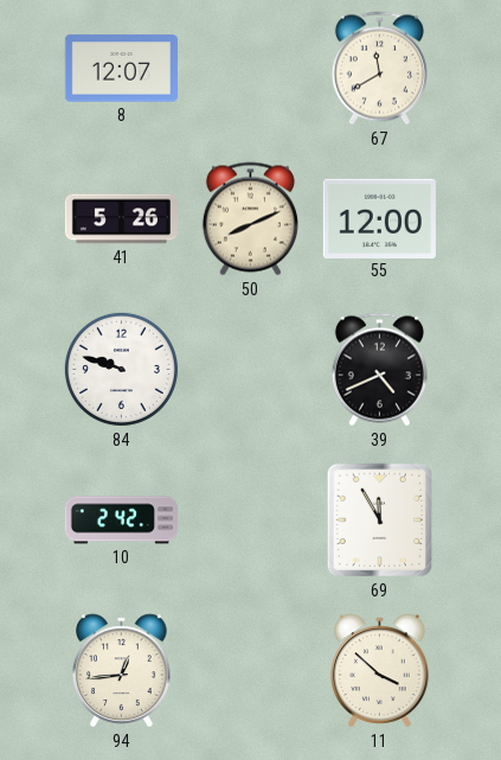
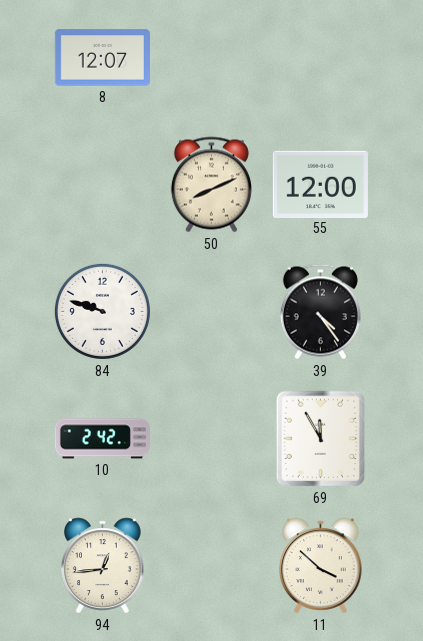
67: 11:40 -> none (379, 69)
41: 5:26 -> none (121, 219)
39: 4:41 -> 4:24 (320, 312)
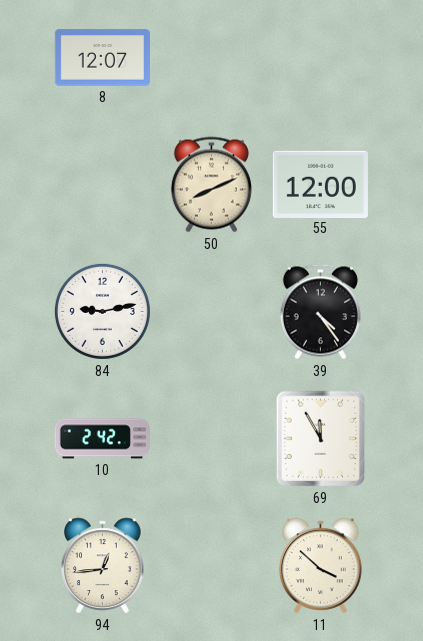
84: 9:48 -> 9:13 (102, 311)
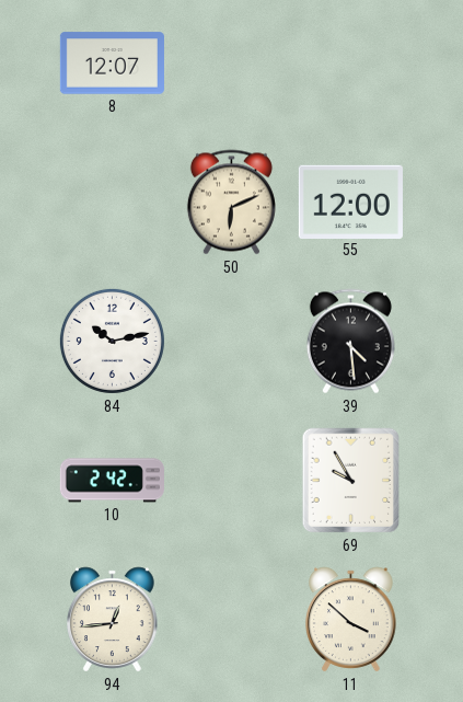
50: 8:11 -> 6:11 (231, 203)
84: 9:13 -> 10:13 (112, 341)
39: 4:24 -> 4:29 (350, 342)
69: 11:55 -> 9:55 (351, 481)
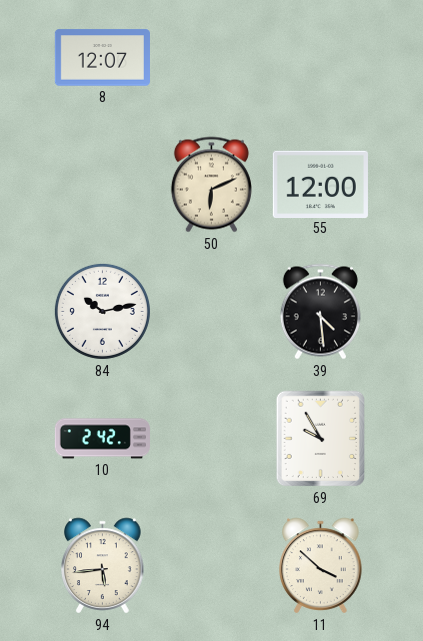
94: 12:44 -> 5:44 (103, 566)
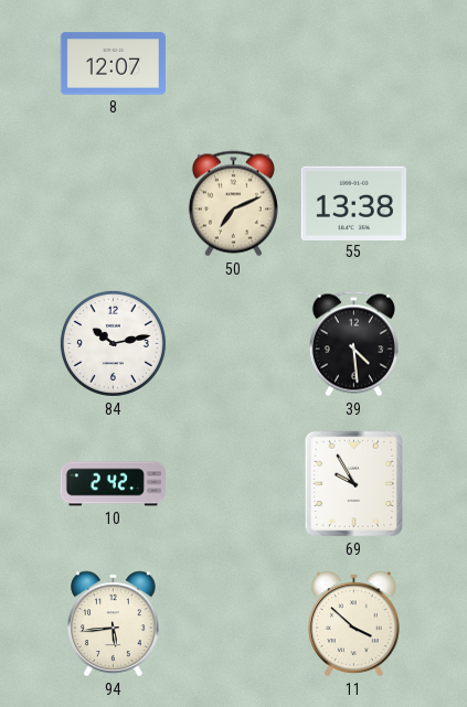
50: 6:11 -> 7:11 (233, 204)
55: 12:00 -> 13:38 (353, 203)
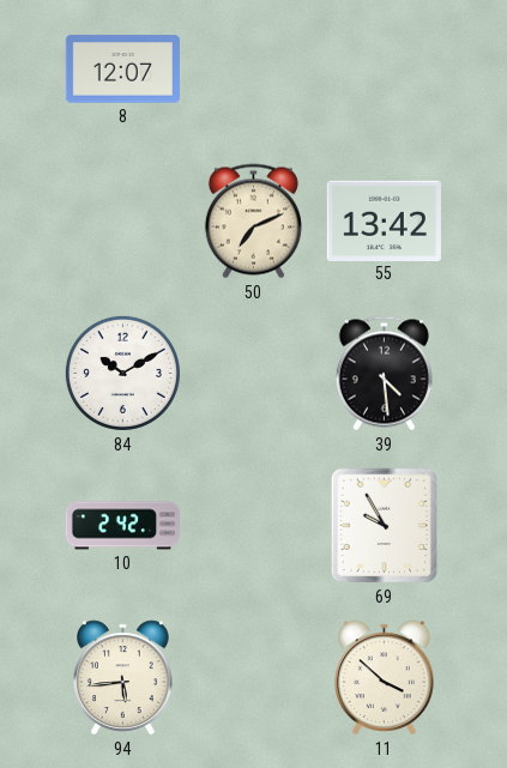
55: 13:38 -> 13:42 (384, 220)
84: 10:13 -> 10:10 (122, 373)
